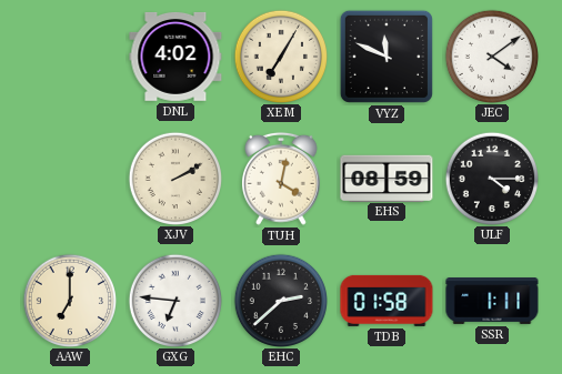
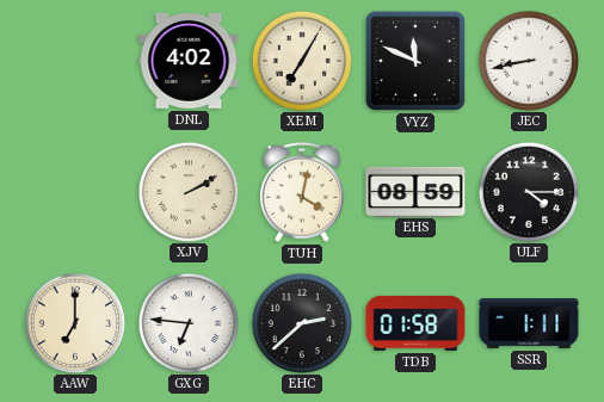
JEC: 4:09 -> 8:43 (528, 60)
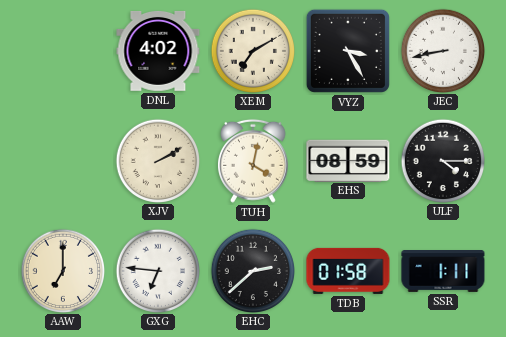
XEM: 7:05 -> 7:10 (252, 50)
VYZ: 11:49 -> 3:25 (348, 51)
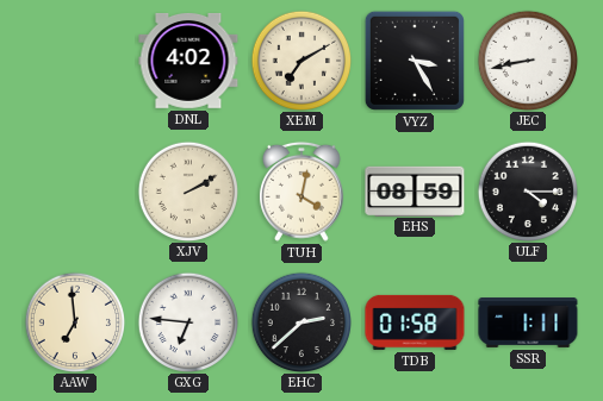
AAW: 7:00 -> 6:59 (74, 321)
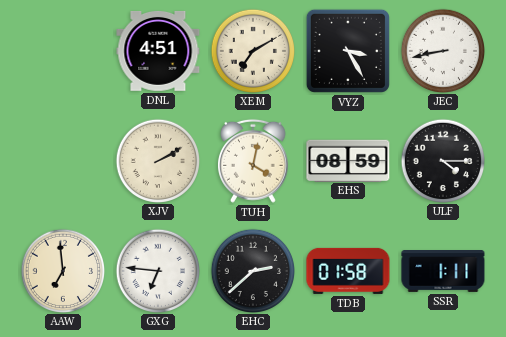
DNL: 4:02 -> 4:51 (158, 51)
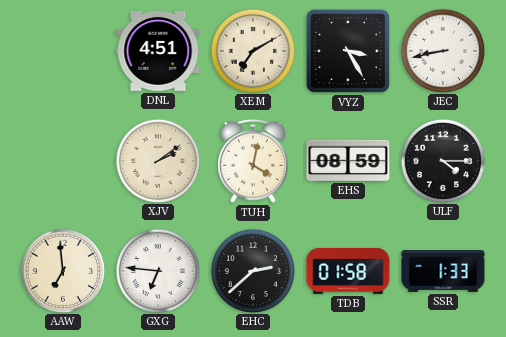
XJV: 2:10 -> 2:09 (157, 160)
SSR: 1:11 -> 1:33 (443, 272)
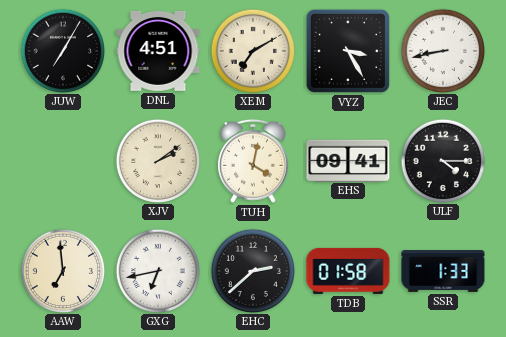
JUW: none -> 7:05 (62, 50)
EHS: 08:59 -> 09:41 (348, 160)
GXG: 6:46 -> 6:43 (157, 270)
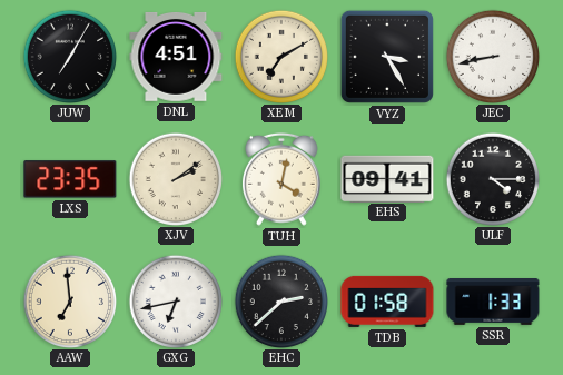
LXS: none -> 23:35 (70, 179)
